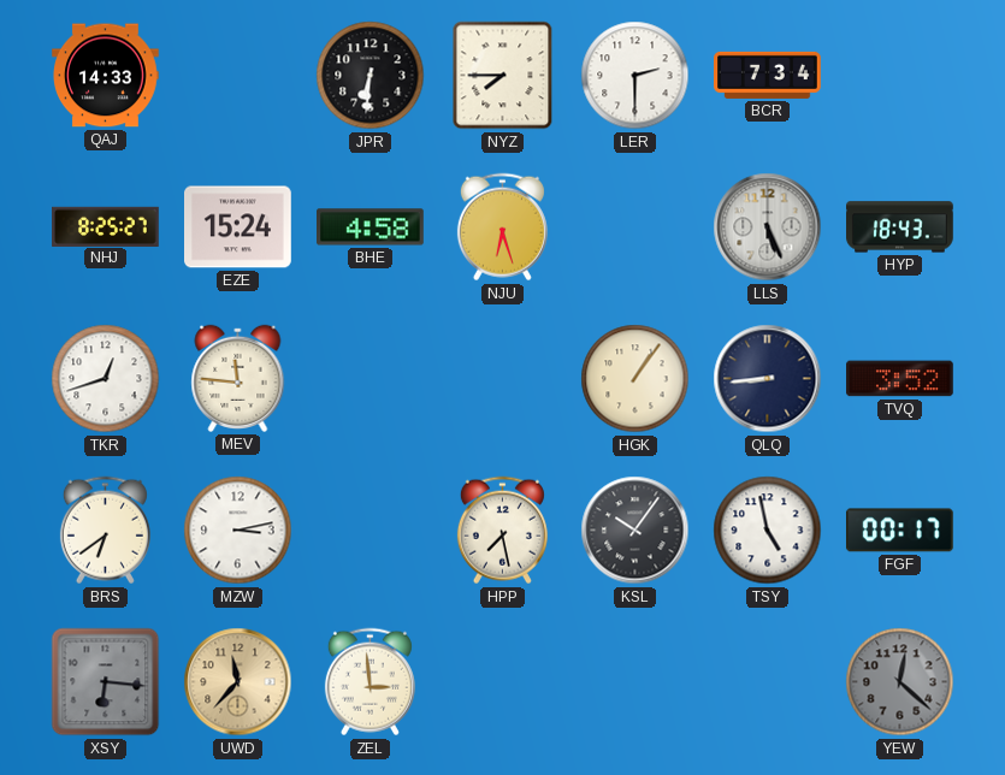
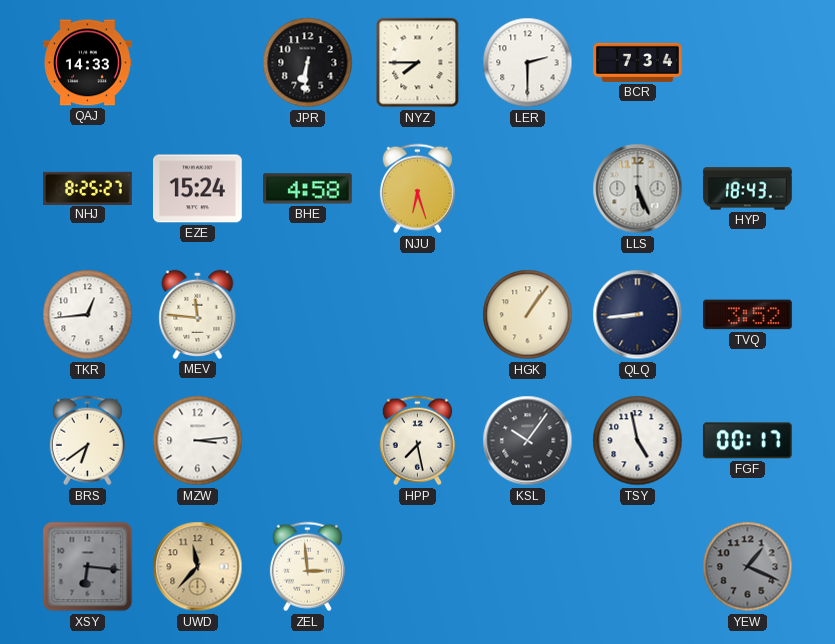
TKR: 12:42 -> 12:44 (88, 315)
MZW: 3:13 -> 3:14 (198, 441)
YEW: 12:22 -> 1:19 (748, 567)
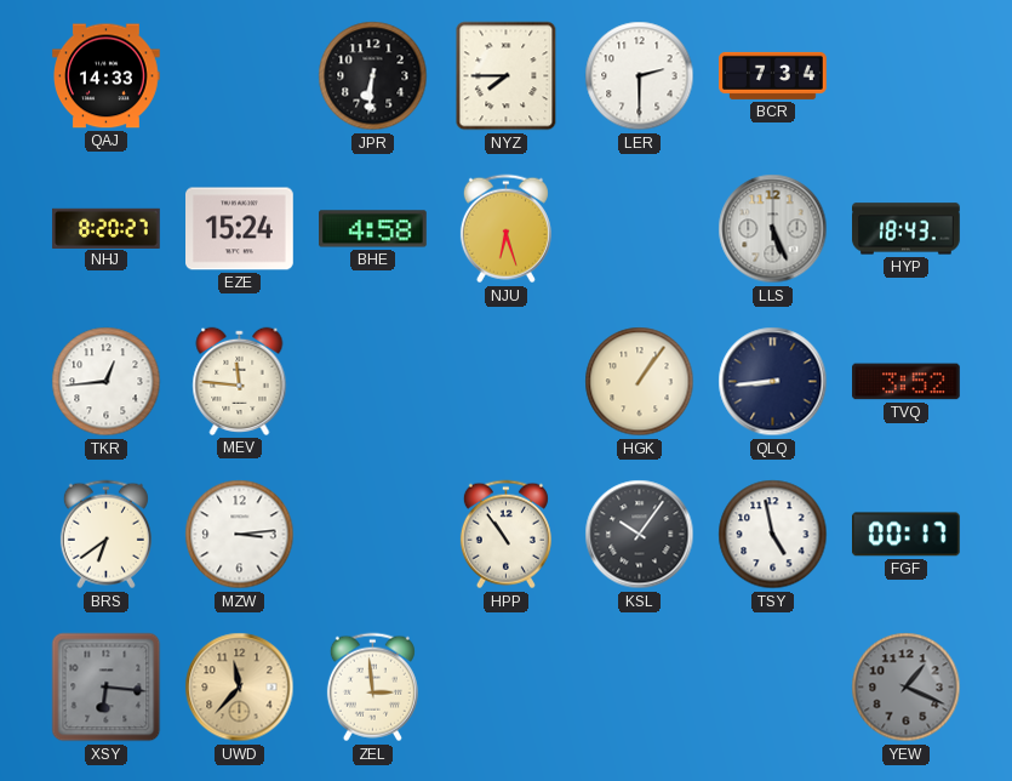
NHJ: 8:25 -> 8:20 (107, 228)
HPP: 7:28 -> 10:54 (505, 535)
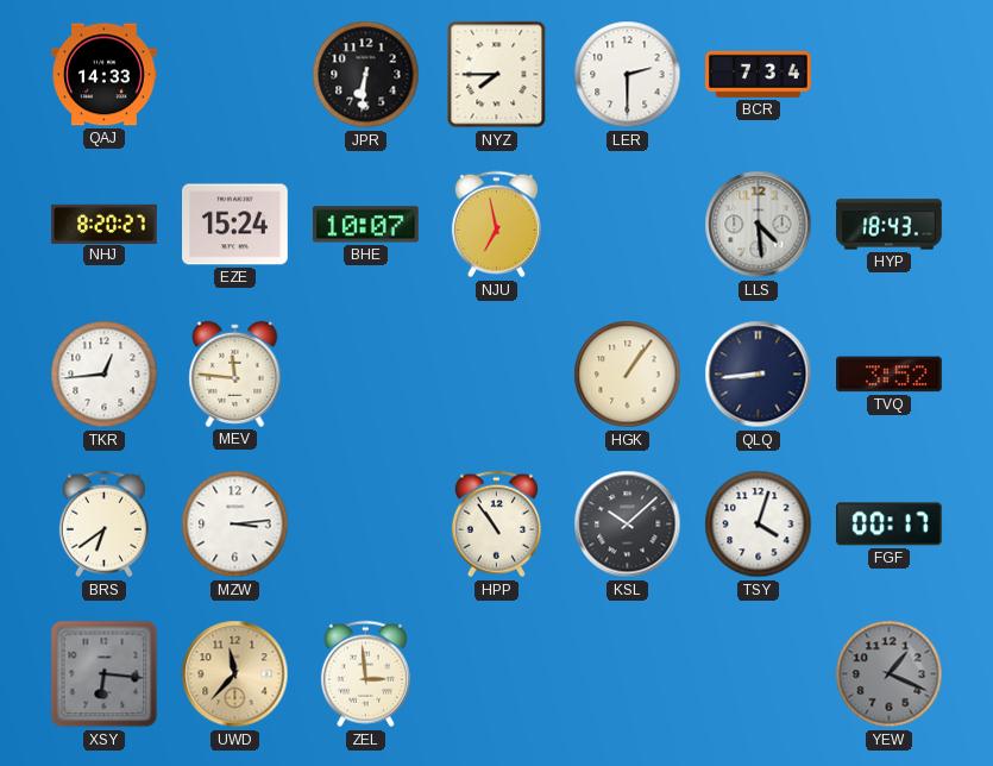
BHE: 4:58 -> 10:07 (366, 225)
NJU: 6:27 -> 6:58 (496, 225)
LLS: 5:26 -> 4:29 (759, 225)
KSL: 10:06 -> 10:08 (628, 525)
TSY: 4:58 -> 4:03 (759, 525)
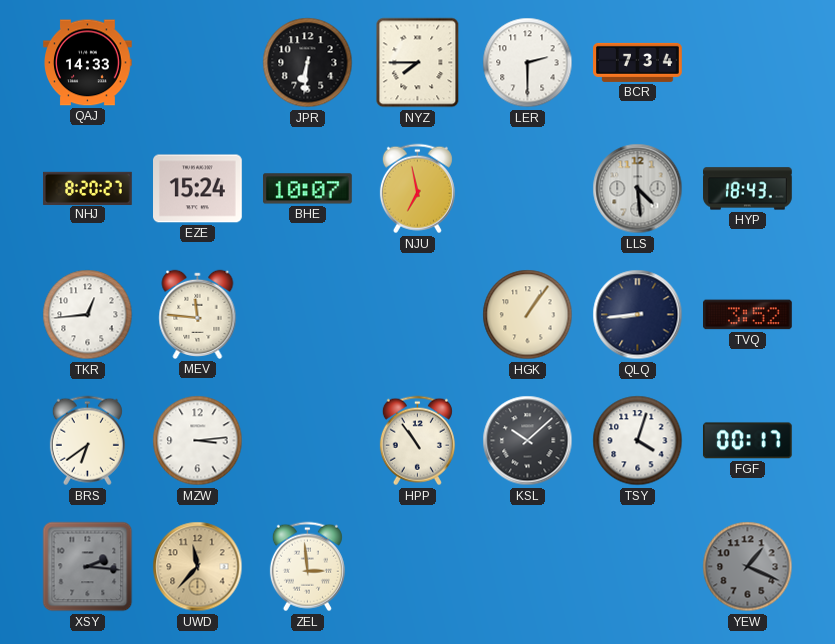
XSY: 6:16 -> 2:16 (88, 567)
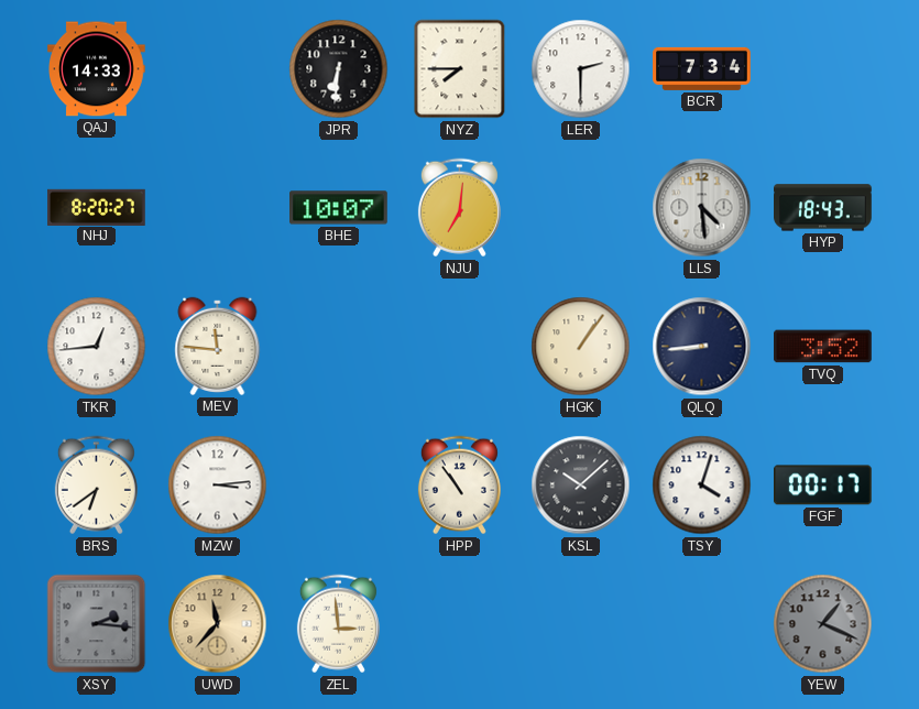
EZE: 15:24 -> none (198, 189)
NJU: 6:58 -> 7:01 (459, 208)
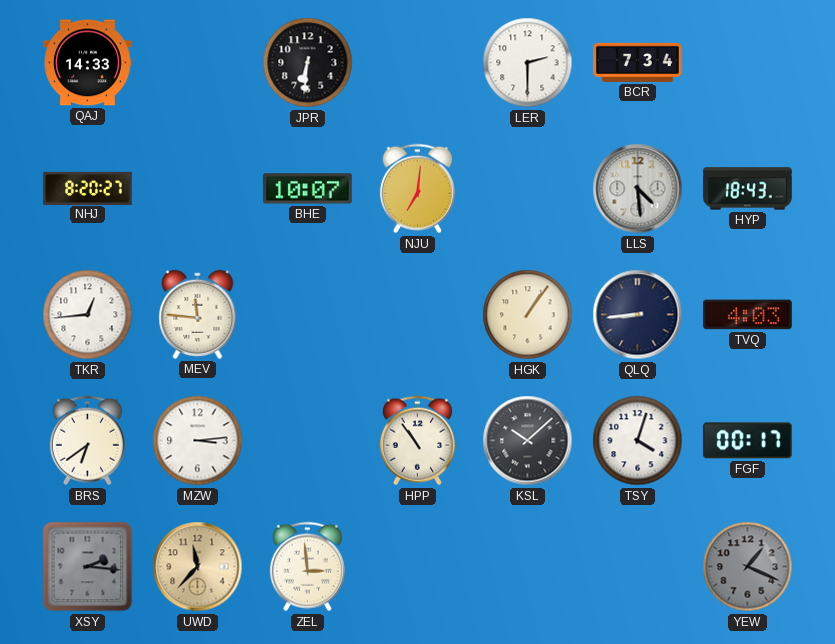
NYZ: 7:45 -> none (460, 69)
TVQ: 3:52 -> 4:03 (748, 315)
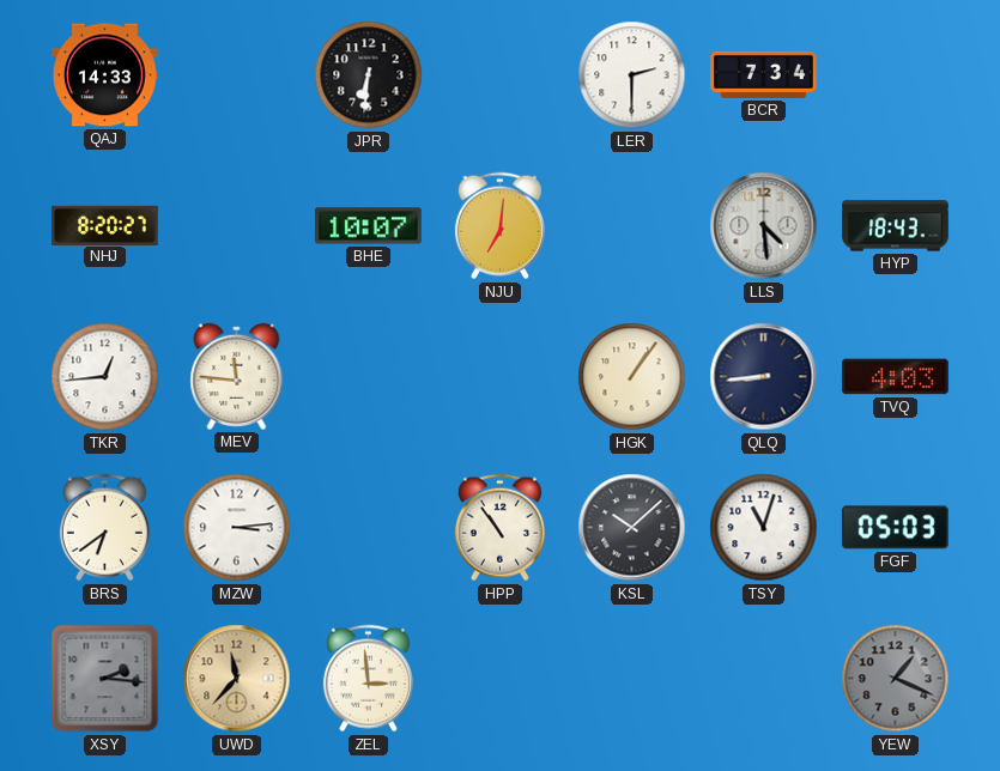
TSY: 4:03 -> 11:03 (764, 528)
FGF: 00:17 -> 05:03 (895, 528)
